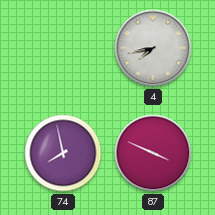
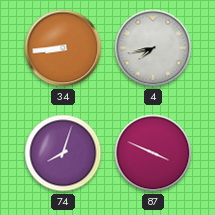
34: none -> 8:44 (63, 48)
74: 7:58 -> 8:03 (63, 153)
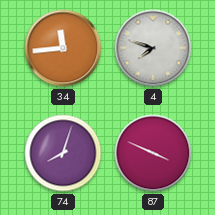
34: 8:44 -> 11:44 (63, 48)
4: 7:43 -> 7:48 (153, 48)
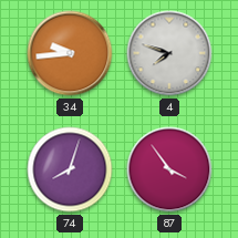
34: 11:44 -> 9:44 (70, 53)
87: 3:49 -> 3:54 (169, 169)
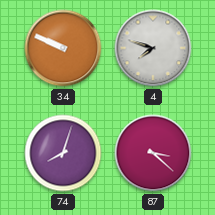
34: 9:44 -> 9:49 (63, 48)
87: 3:54 -> 3:22 (153, 153)
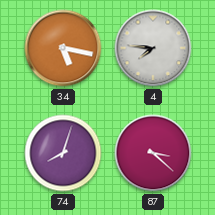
34: 9:49 -> 5:17 (63, 48)
4: 7:48 -> 7:46 (153, 48)
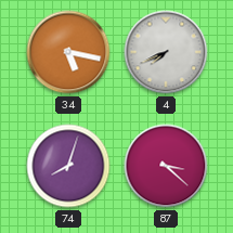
4: 7:46 -> 7:41 (166, 52)
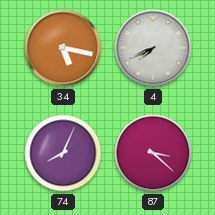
74: 8:03 -> 8:04 (63, 153)
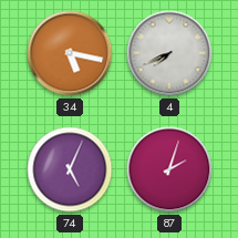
74: 8:04 -> 5:04 (70, 169)
87: 3:22 -> 2:03 (169, 169)
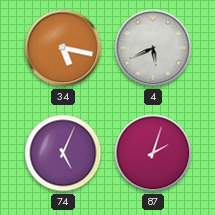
4: 7:41 -> 5:41 (153, 48)
